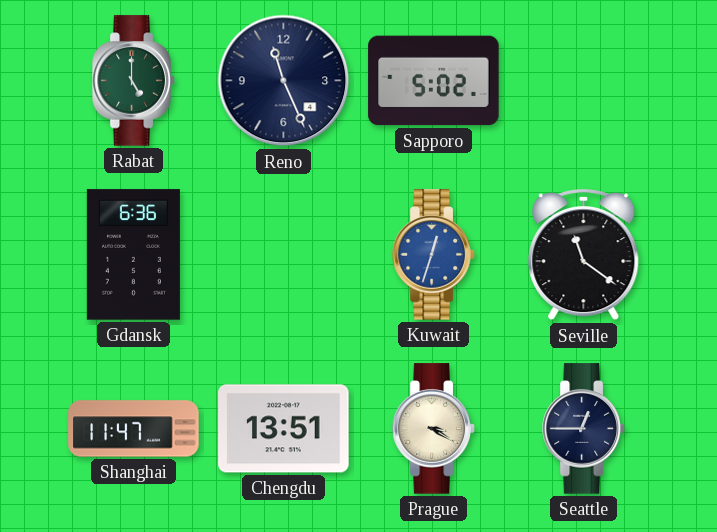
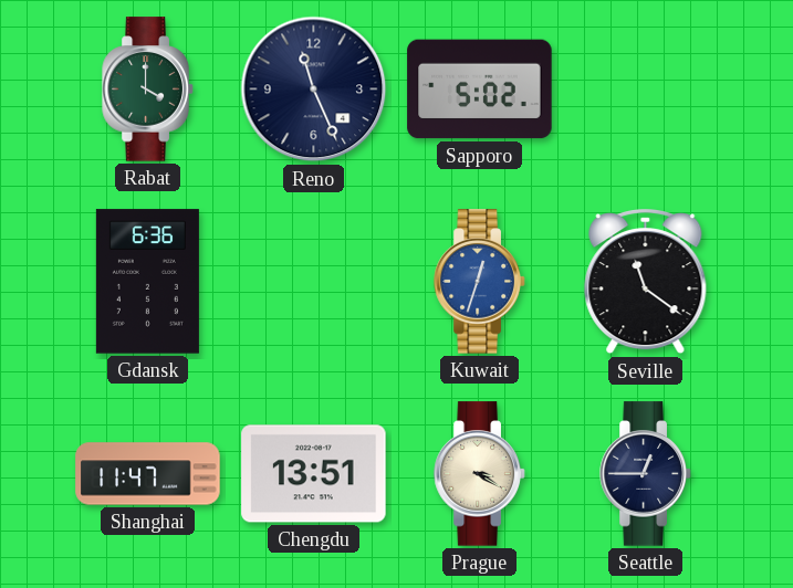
Rabat: 5:00 -> 4:00 (148, 90)
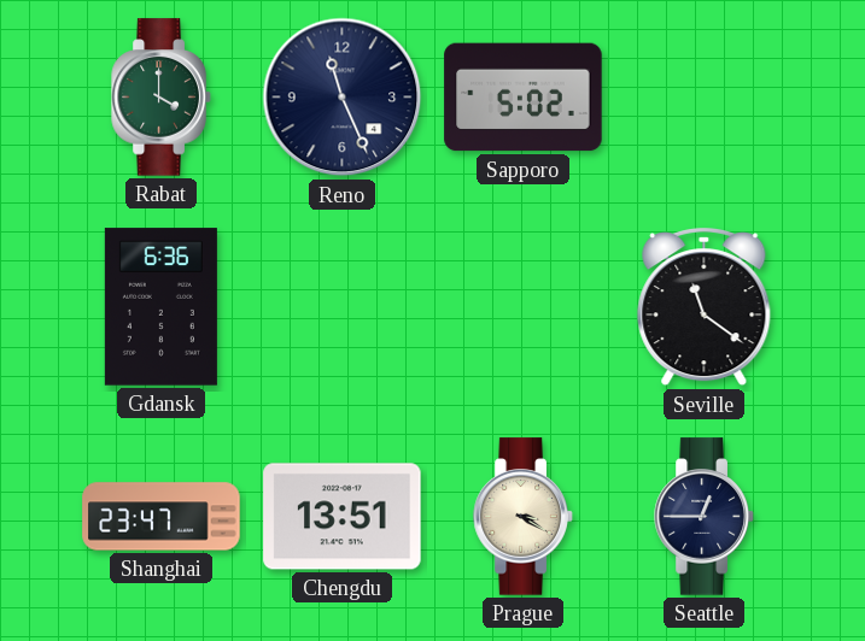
Kuwait: 12:33 -> none (480, 282)
Shanghai: 11:47 -> 23:47 (162, 517)
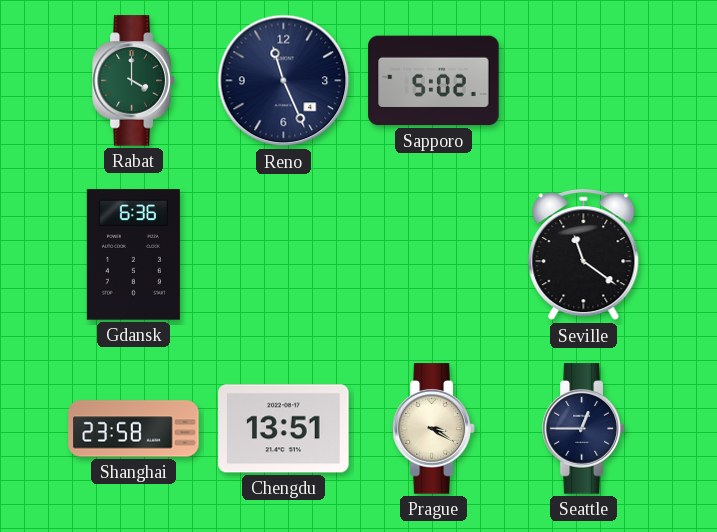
Shanghai: 23:47 -> 23:58 (134, 429)
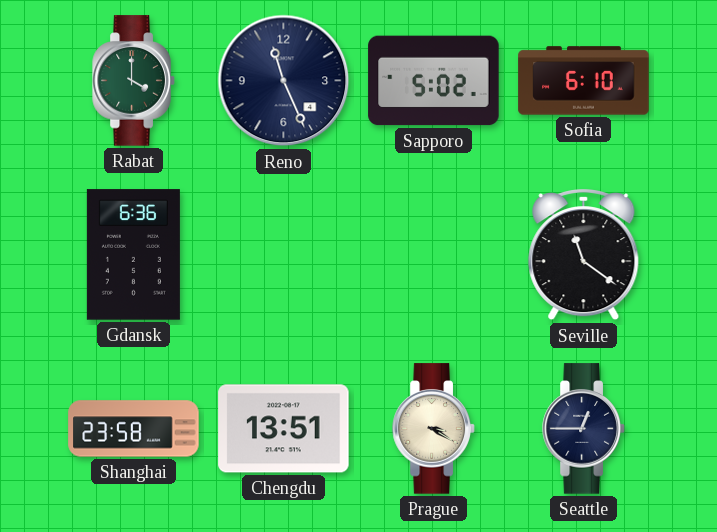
Sofia: none -> 6:10 (584, 81)
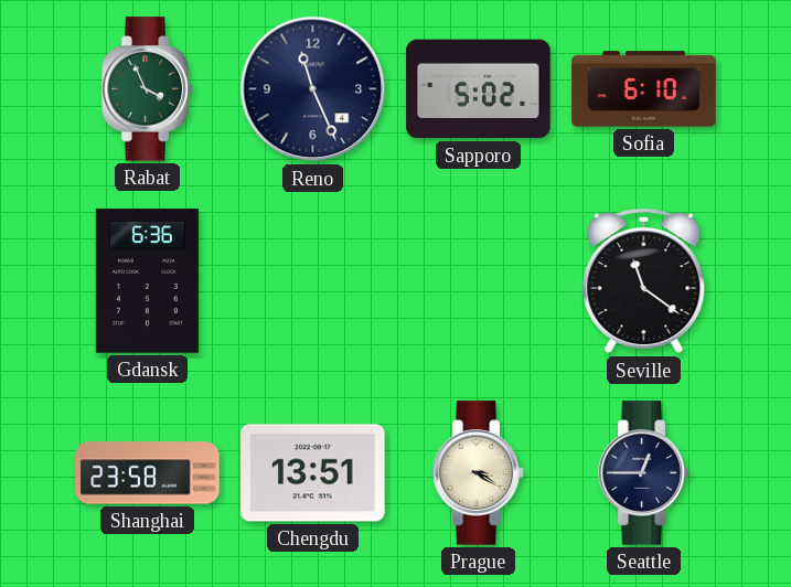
Rabat: 4:00 -> 3:56 (148, 89)
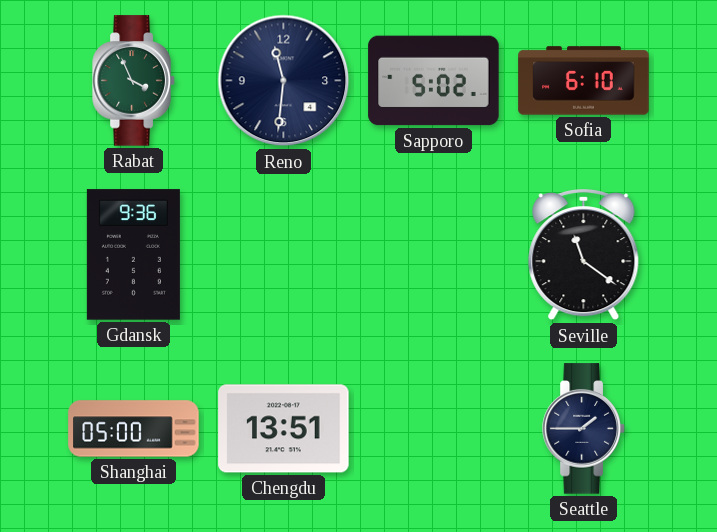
Reno: 11:26 -> 11:31 (284, 81)
Gdansk: 6:36 -> 9:36 (133, 255)
Shanghai: 23:58 -> 05:00 (134, 429)
Prague: 3:20 -> none (479, 473)
Seattle: 12:45 -> 1:45 (584, 429)
